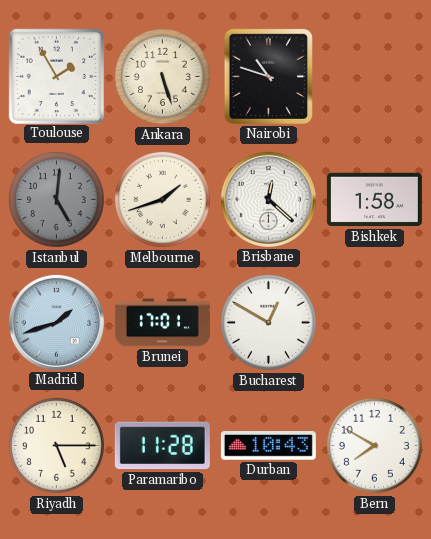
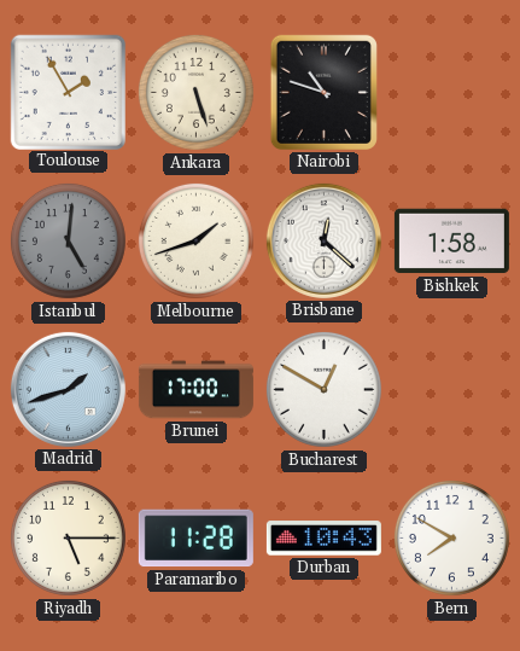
Brunei: 17:01 -> 17:00 (195, 390)
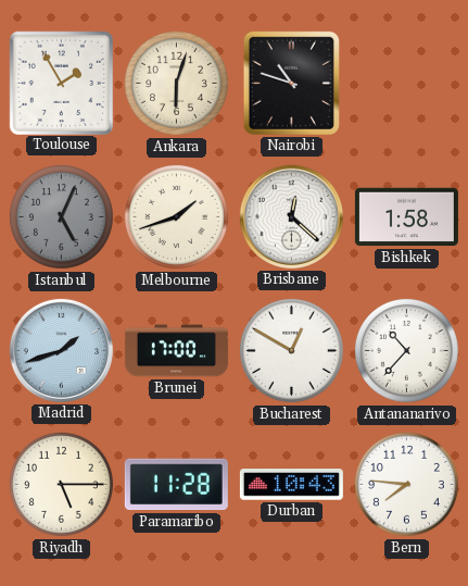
Ankara: 5:27 -> 6:03 (176, 83)
Istanbul: 5:01 -> 5:04 (61, 216)
Antananarivo: none -> 10:37 (406, 350)
Bern: 7:50 -> 7:46 (406, 484)
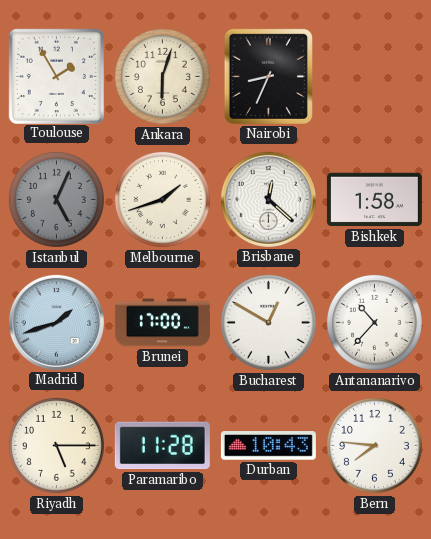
Nairobi: 10:48 -> 8:34 (268, 76)
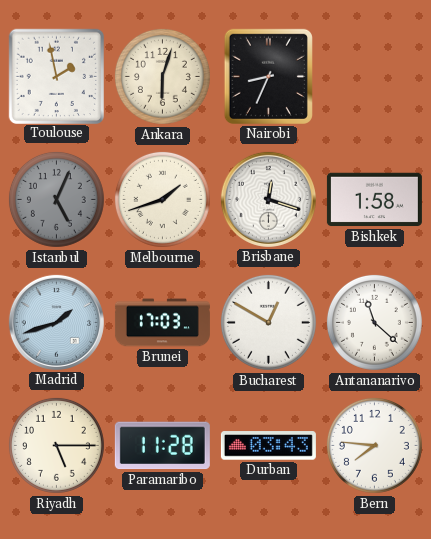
Toulouse: 1:55 -> 1:58 (56, 76)
Brisbane: 12:22 -> 12:18 (268, 199)
Brunei: 17:00 -> 17:03 (162, 323)
Antananarivo: 10:37 -> 11:22 (374, 322)
Durban: 10:43 -> 03:43 (268, 446)
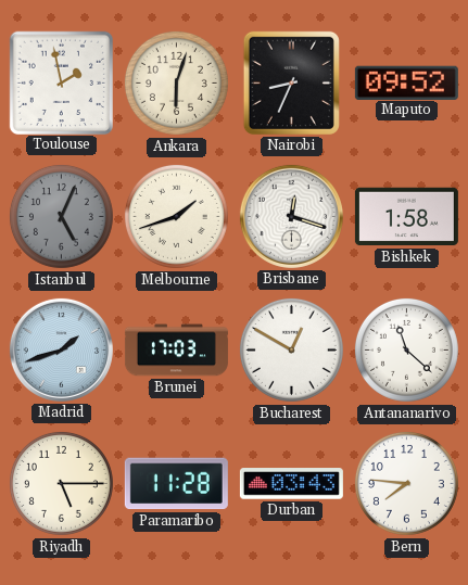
Maputo: none -> 09:52 (406, 82)
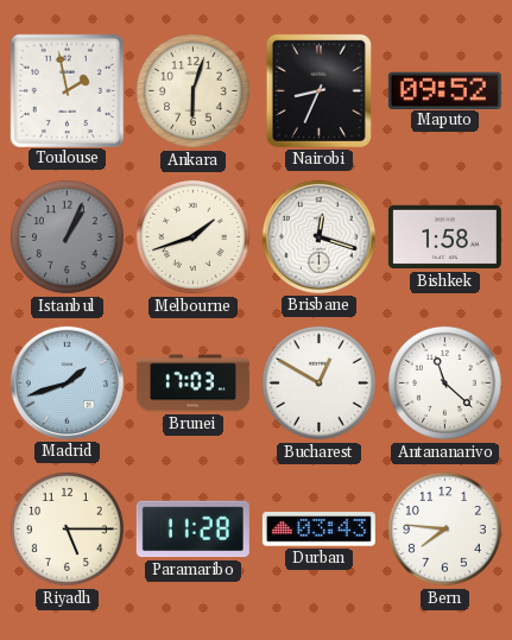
Istanbul: 5:04 -> 1:04 (67, 236)
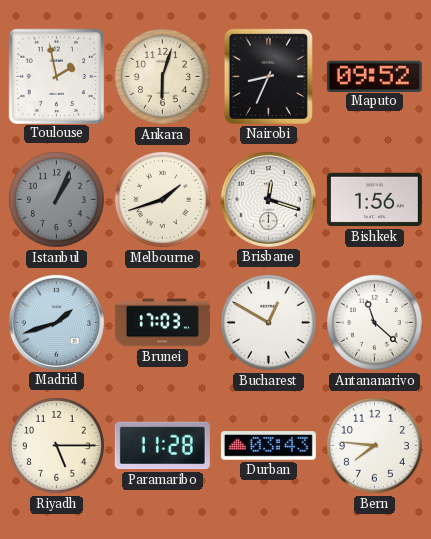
Bishkek: 1:58 -> 1:56 (374, 200)
